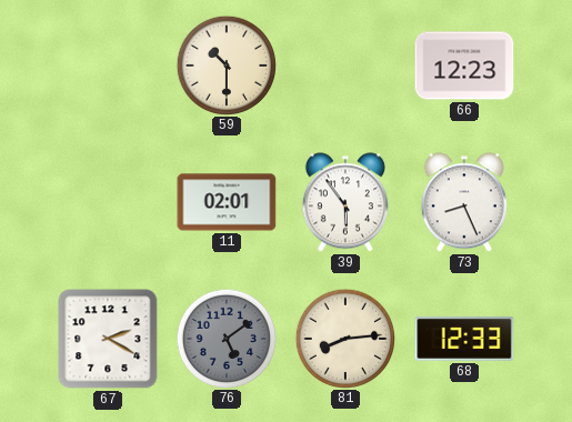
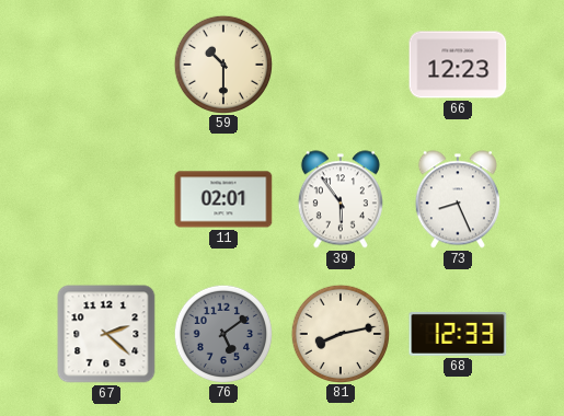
67: 2:20 -> 2:22 (106, 334)
81: 8:14 -> 8:13 (339, 333)
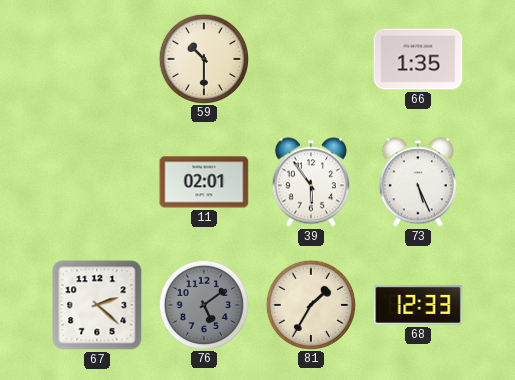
66: 12:23 -> 1:35 (418, 59)
73: 8:26 -> 5:26 (418, 182)
81: 8:13 -> 1:35 (310, 304)
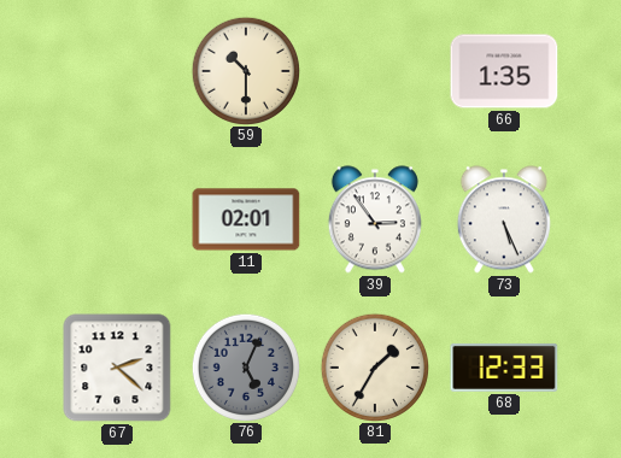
39: 5:54 -> 2:54 (375, 219)
76: 5:09 -> 5:04 (245, 366)
